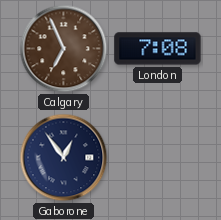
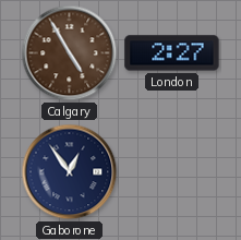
Calgary: 6:56 -> 4:55 (70, 53)
London: 7:08 -> 2:27 (172, 53)
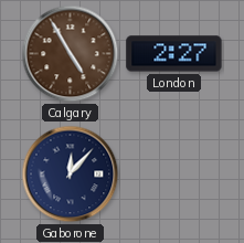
Gaborone: 12:54 -> 12:07 (71, 175)
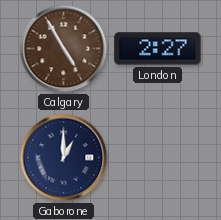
Gaborone: 12:07 -> 1:00 (64, 158)
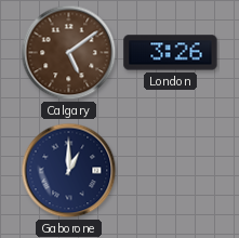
Calgary: 4:55 -> 5:09 (69, 53)
London: 2:27 -> 3:26 (171, 53)
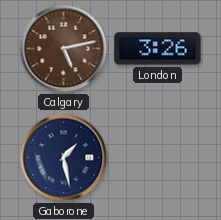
Calgary: 5:09 -> 5:13 (64, 49)
Gaborone: 1:00 -> 1:28 (64, 158)
